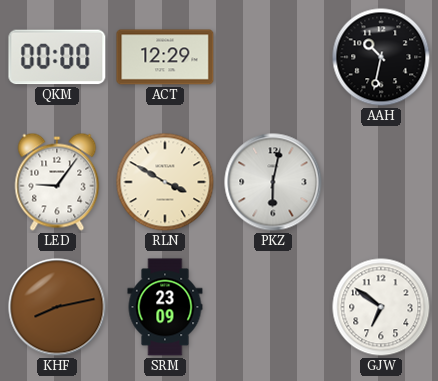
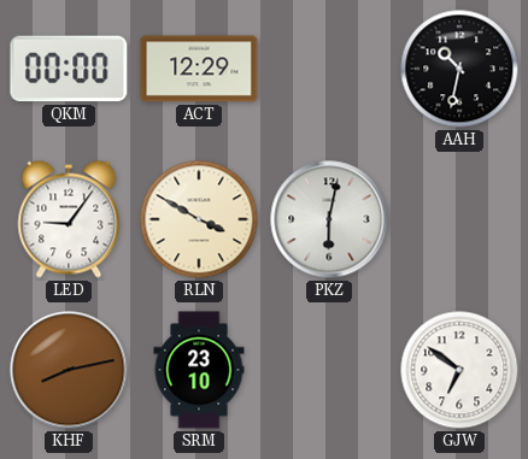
SRM: 23:09 -> 23:10 (199, 370)
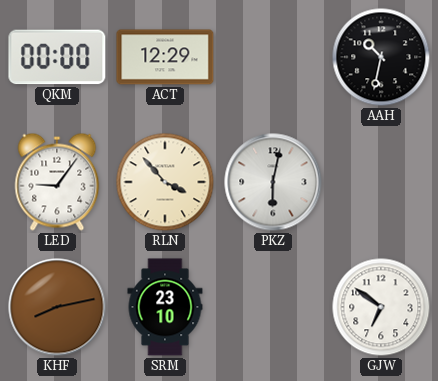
RLN: 3:50 -> 3:53 (165, 182)
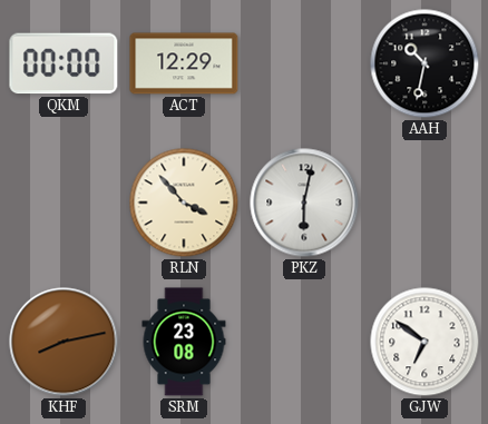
LED: 9:06 -> none (57, 182)
SRM: 23:10 -> 23:08 (184, 342)
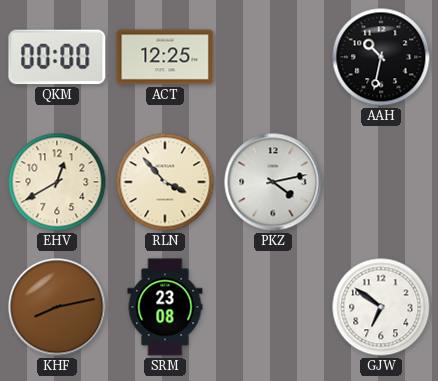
ACT: 12:29 -> 12:25 (165, 57)
EHV: none -> 12:40 (57, 182)
PKZ: 6:02 -> 4:13 (273, 182)
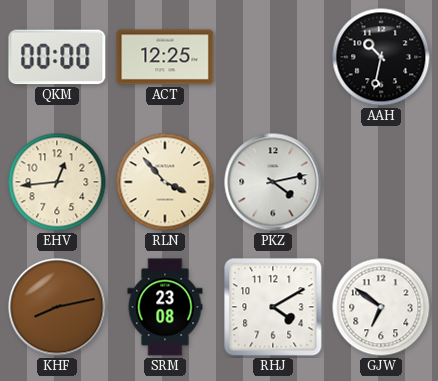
EHV: 12:40 -> 12:44 (57, 182)
RHJ: none -> 4:10 (273, 307)
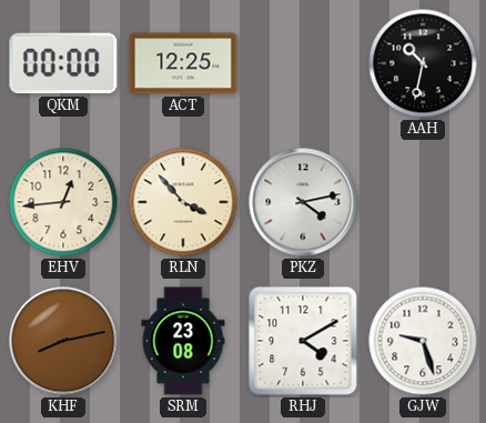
GJW: 6:51 -> 9:27 (423, 341)
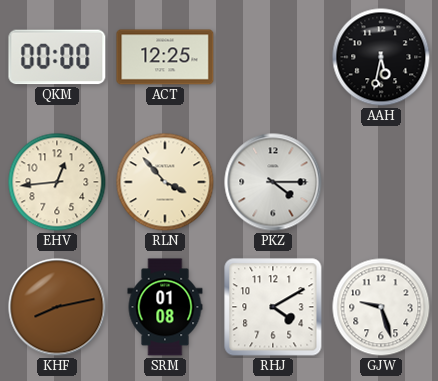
AAH: 10:32 -> 5:32 (381, 57)
PKZ: 4:13 -> 4:15 (273, 182)
SRM: 23:08 -> 01:08 (165, 307)
